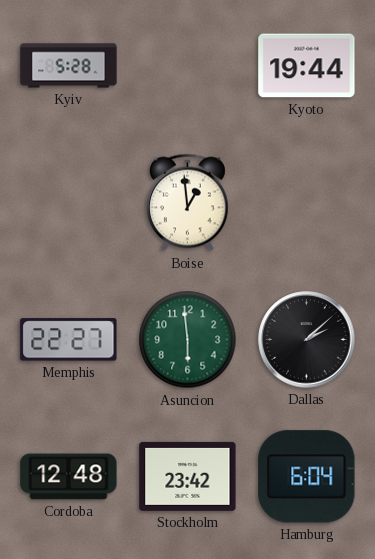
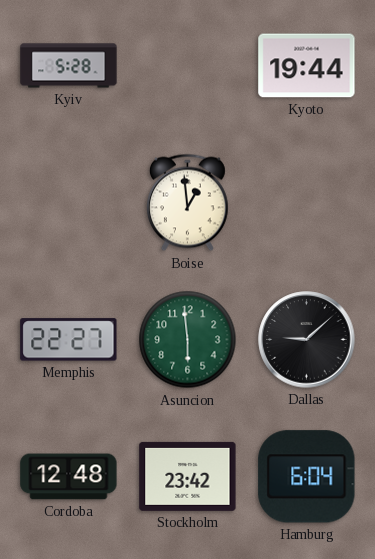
Dallas: 2:08 -> 9:08 (307, 340)
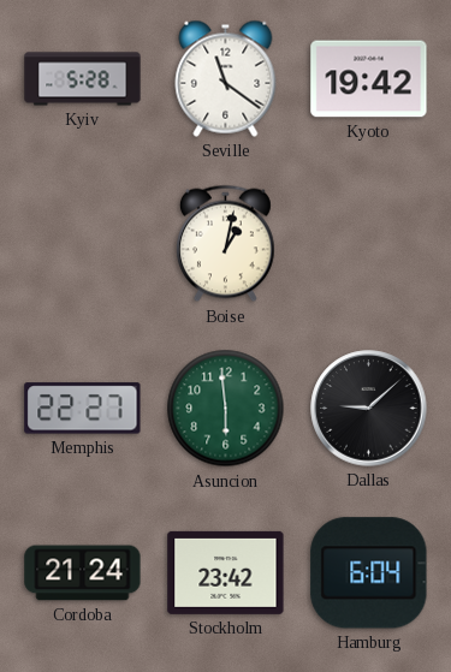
Seville: none -> 11:21 (226, 78)
Kyoto: 19:44 -> 19:42 (369, 79)
Boise: 12:59 -> 1:02 (225, 244)
Cordoba: 12:48 -> 21:24 (83, 573)
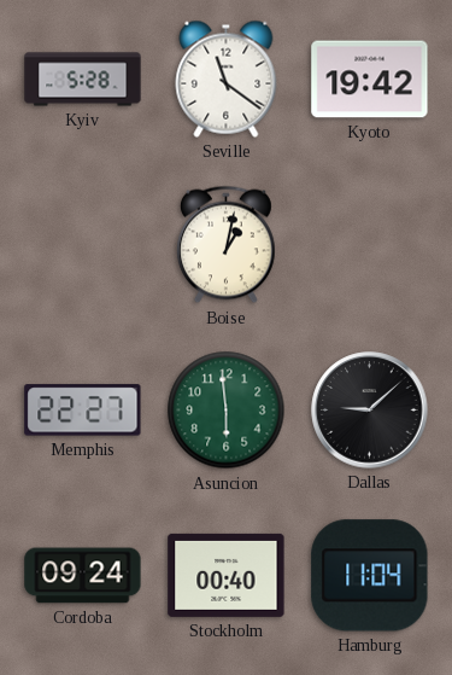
Cordoba: 21:24 -> 09:24 (83, 576)
Stockholm: 23:42 -> 00:40 (227, 575)
Hamburg: 6:04 -> 11:04 (370, 576)
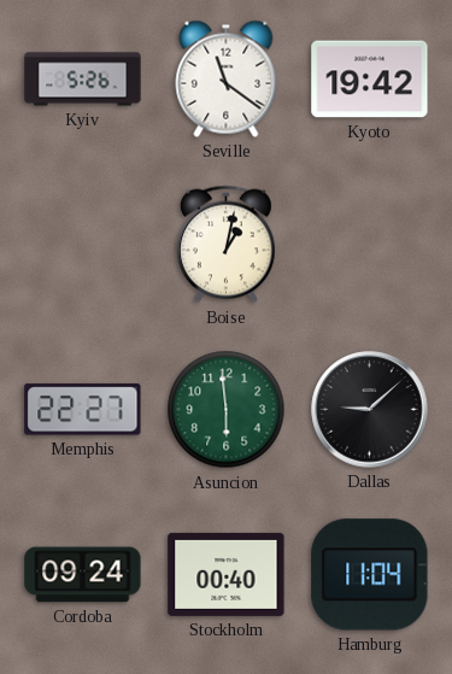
Kyiv: 5:28 -> 5:26 (83, 80)
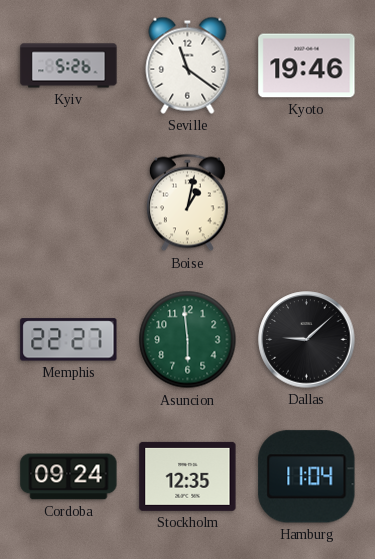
Kyoto: 19:42 -> 19:46 (307, 66)
Stockholm: 00:40 -> 12:35 (188, 476)
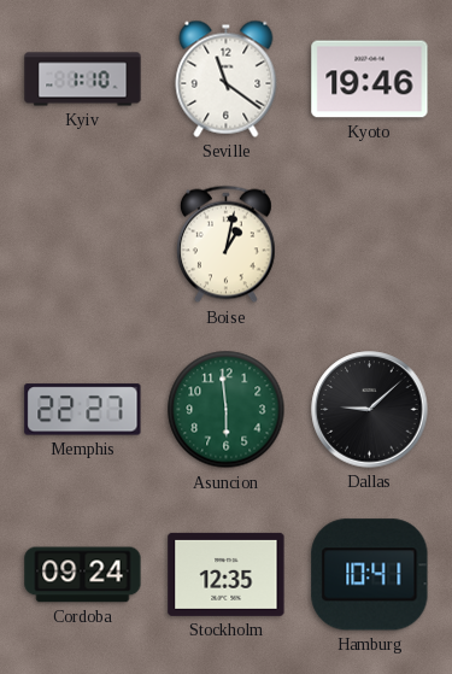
Kyiv: 5:26 -> 1:10 (83, 80)
Hamburg: 11:04 -> 10:41 (370, 575)
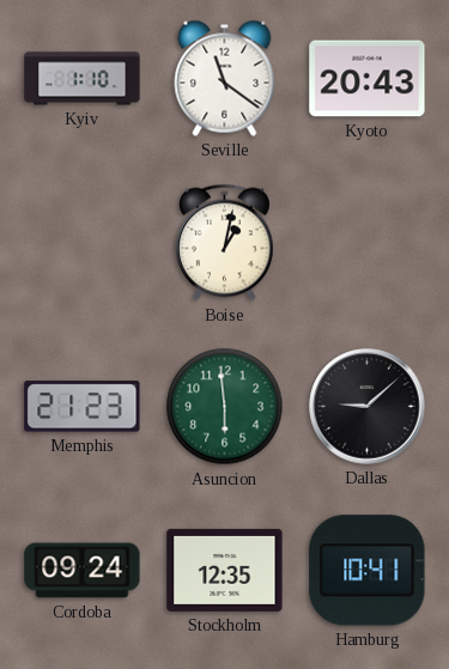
Kyoto: 19:46 -> 20:43 (368, 79)
Memphis: 22:27 -> 21:23 (83, 407)
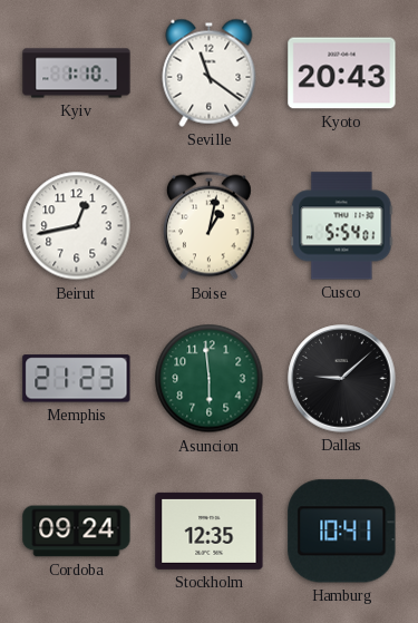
Beirut: none -> 12:43 (77, 226)
Cusco: none -> 5:54 (342, 226)
